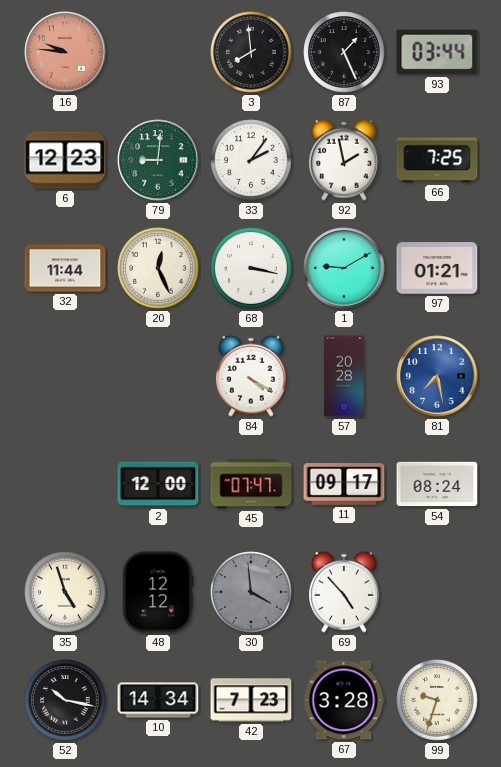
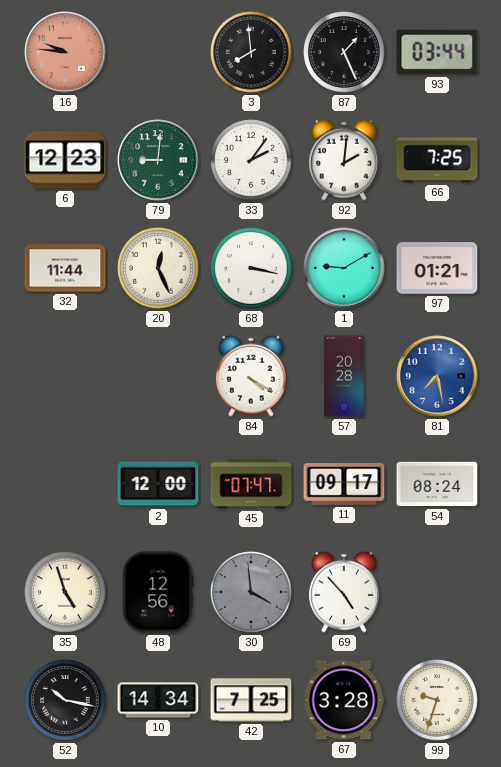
92: 1:58 -> 2:01 (345, 160)
48: 12:12 -> 12:56 (158, 592)
42: 7:23 -> 7:25 (251, 700)
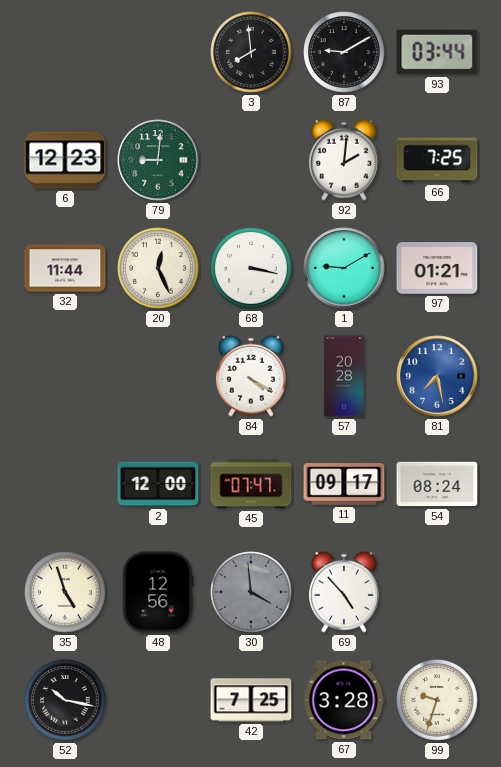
16: 9:46 -> none (65, 52)
87: 1:26 -> 9:10 (344, 52)
33: 2:06 -> none (251, 160)
10: 14:34 -> none (158, 700)
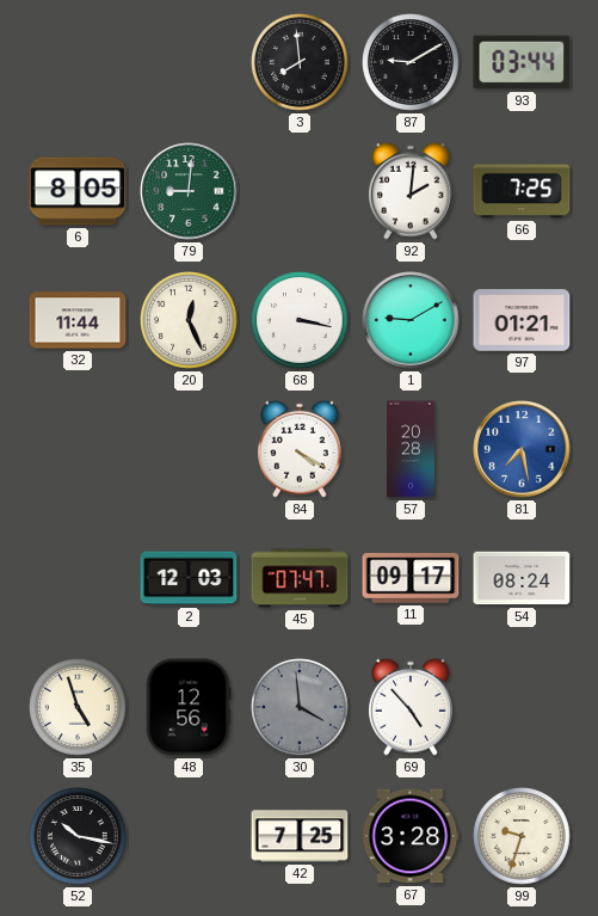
6: 12:23 -> 8:05 (78, 191)
2: 12:00 -> 12:03 (189, 578)
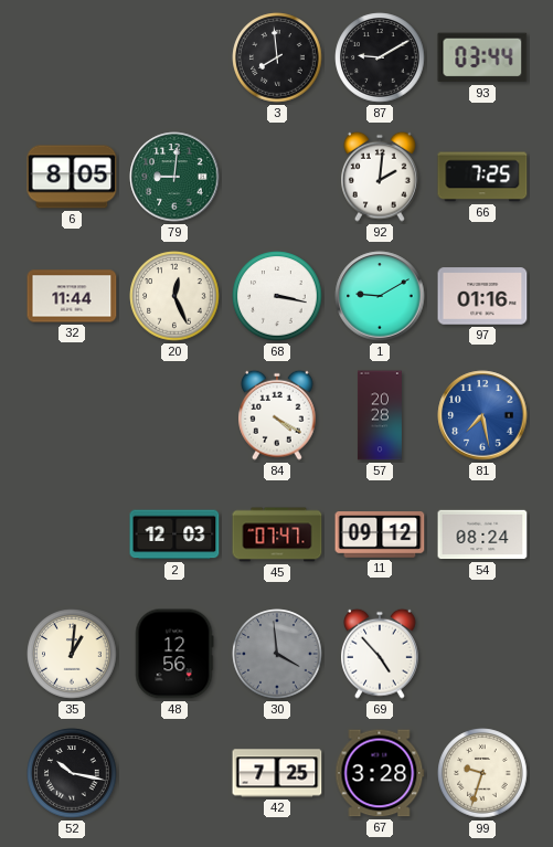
97: 01:21 -> 01:16 (482, 296)
11: 09:17 -> 09:12 (380, 534)
35: 4:57 -> 1:01 (72, 654)
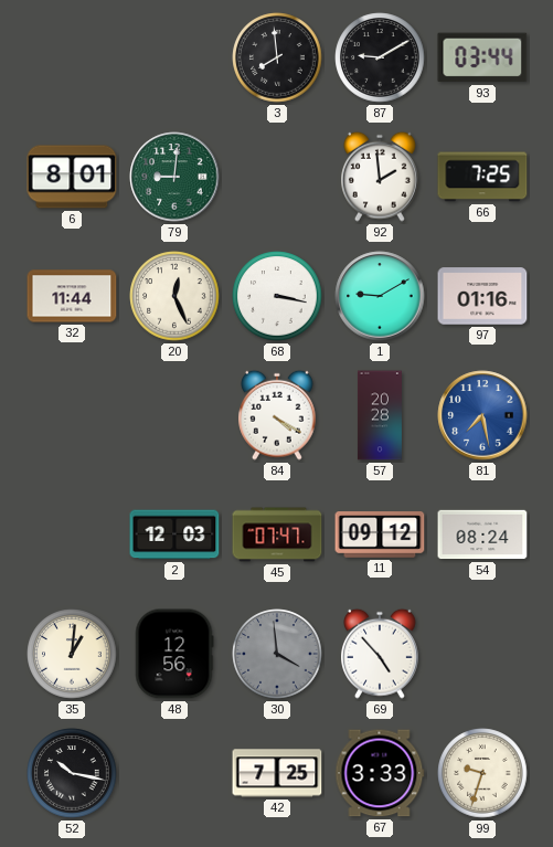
6: 8:05 -> 8:01 (72, 177)
92: 2:01 -> 1:59 (381, 177)
67: 3:28 -> 3:33 (380, 773)
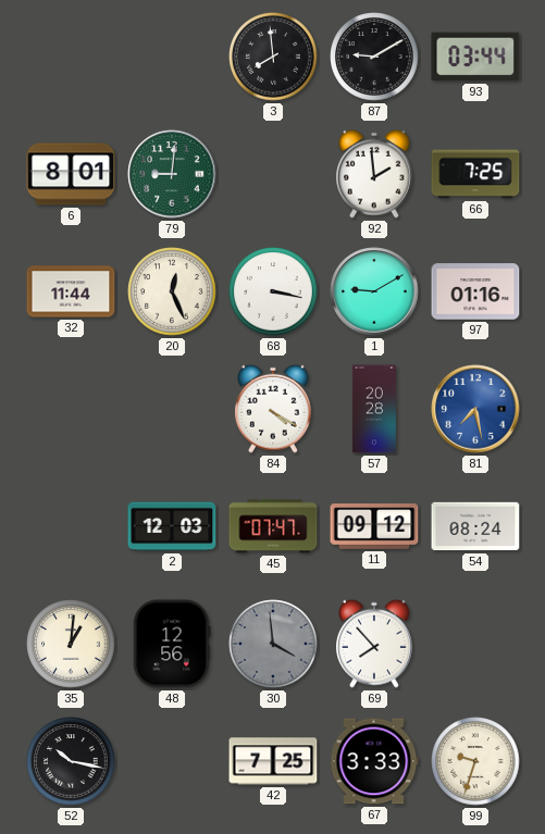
69: 4:53 -> 7:53 (375, 644)
